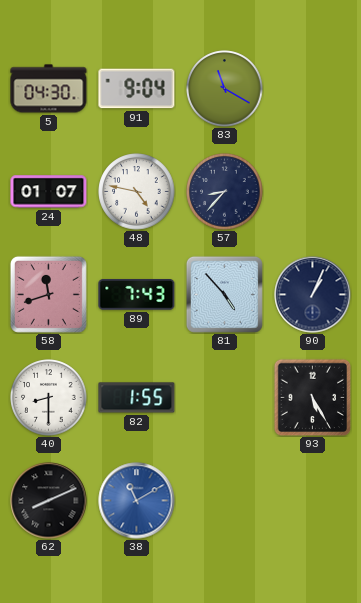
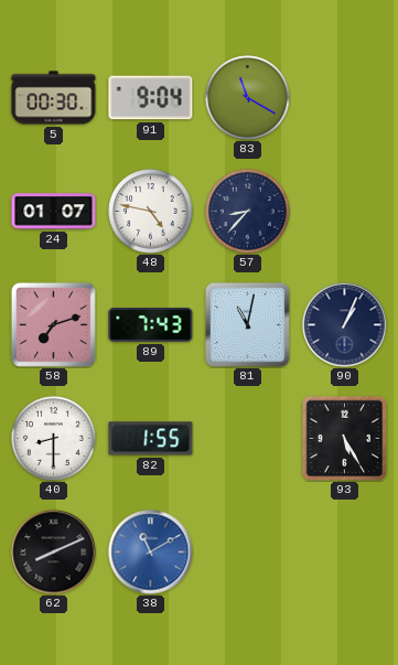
5: 04:30 -> 00:30 (54, 98)
58: 11:42 -> 7:12 (53, 324)
81: 4:53 -> 11:02 (247, 324)
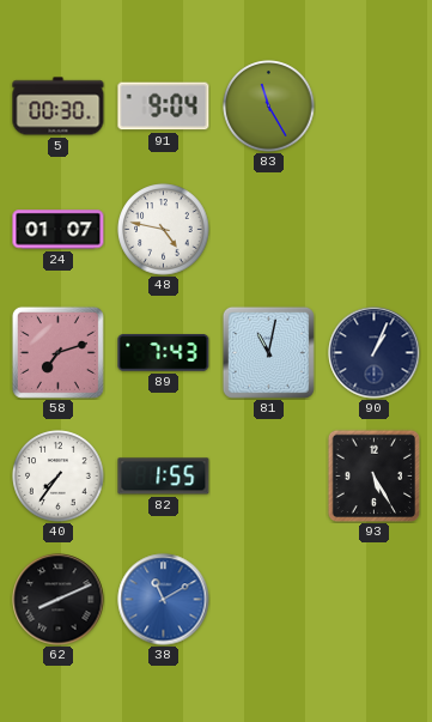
83: 11:20 -> 11:25 (269, 107)
57: 8:37 -> none (248, 212)
40: 8:30 -> 7:36 (59, 477)
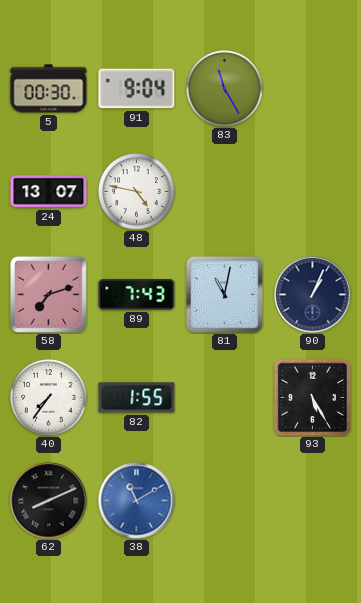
24: 01:07 -> 13:07 (49, 192)
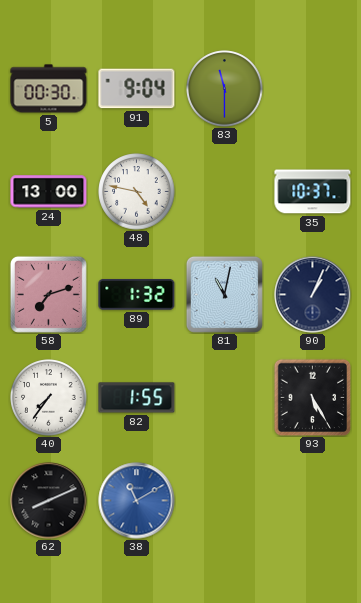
83: 11:25 -> 11:30 (225, 89)
24: 13:07 -> 13:00 (49, 192)
35: none -> 10:37 (313, 192)
89: 7:43 -> 1:32 (137, 295)
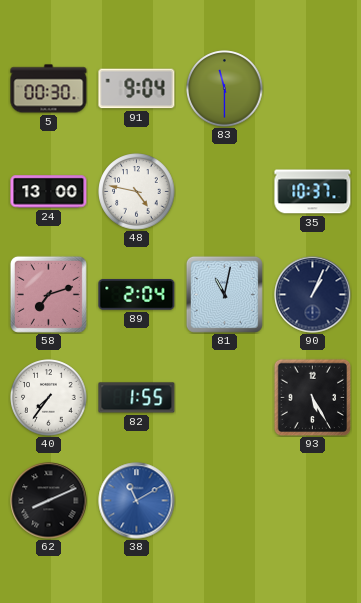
89: 1:32 -> 2:04 (137, 295)
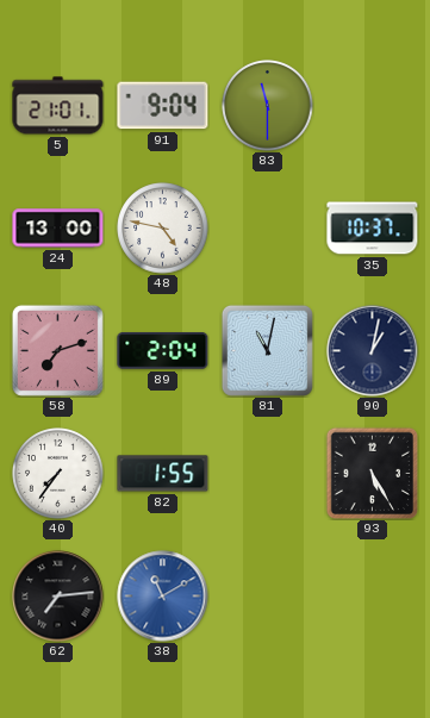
5: 00:30 -> 21:01 (58, 106)
90: 1:04 -> 1:02 (373, 351)
62: 8:11 -> 7:14 (58, 597)
